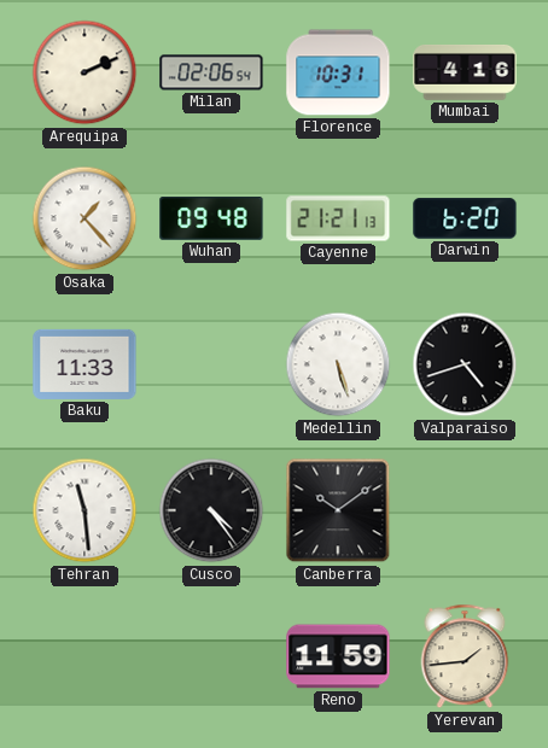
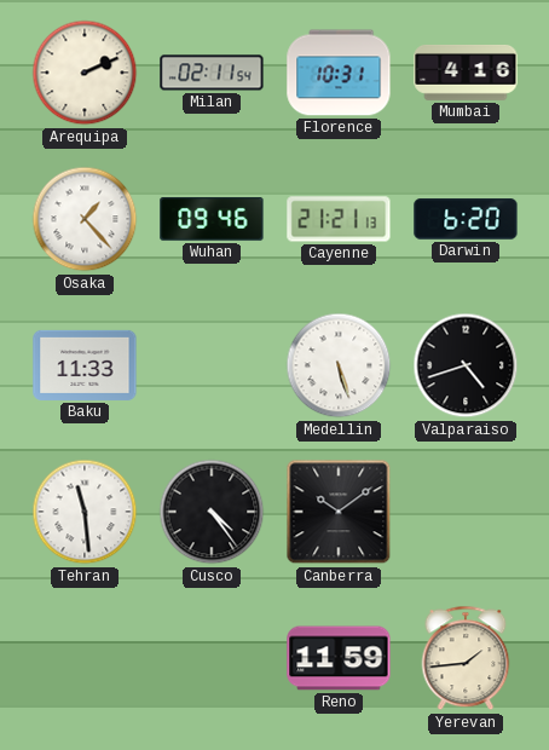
Milan: 02:06 -> 02:11 (212, 73)
Wuhan: 09:48 -> 09:46 (212, 219)
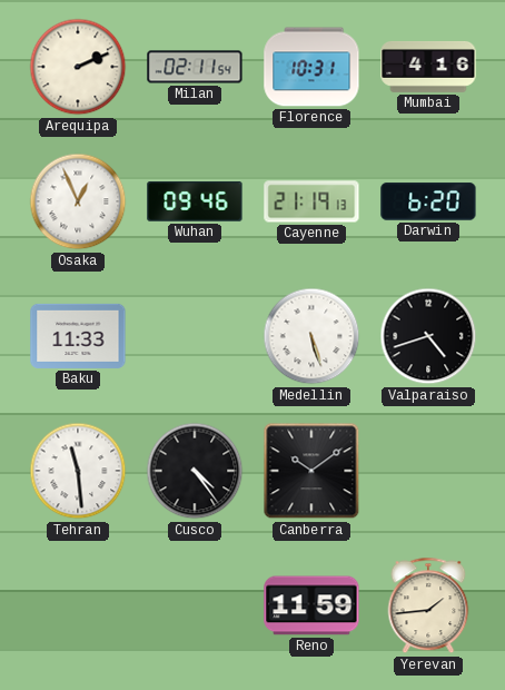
Osaka: 1:23 -> 12:56 (78, 201)
Cayenne: 21:21 -> 21:19 (311, 201)
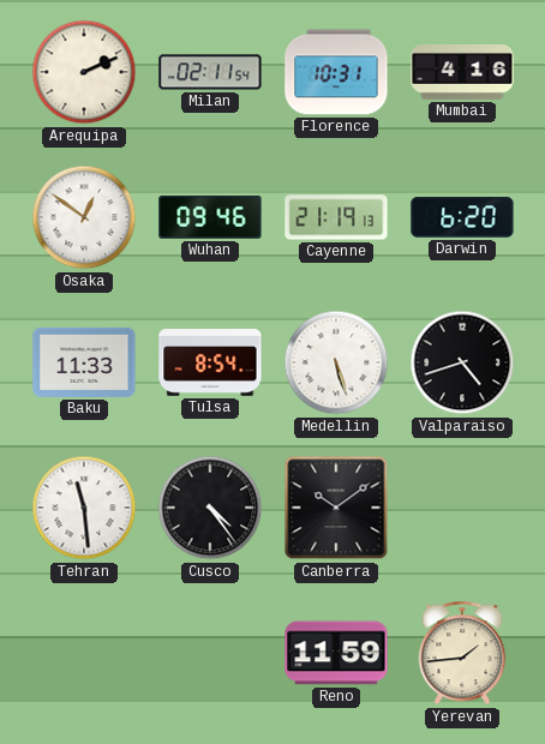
Osaka: 12:56 -> 12:51 (84, 217)
Tulsa: none -> 8:54 (210, 362)
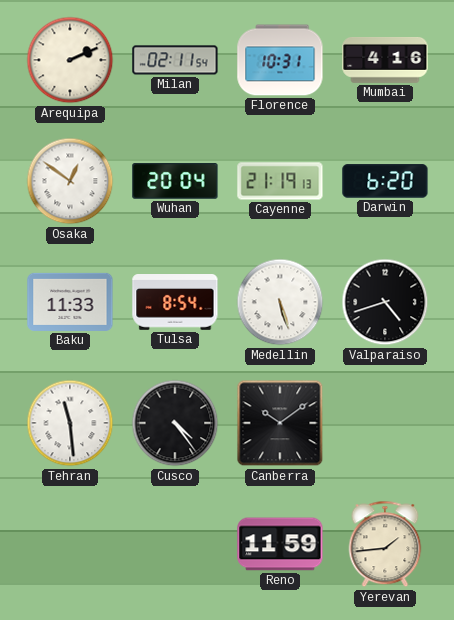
Wuhan: 09:46 -> 20:04 (175, 181)
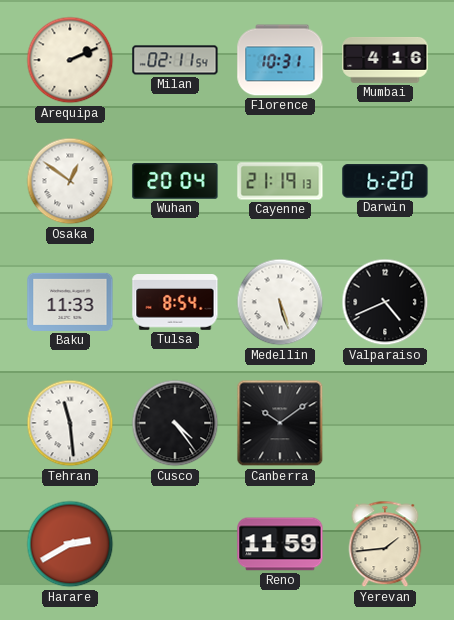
Valparaiso: 4:42 -> 4:41 (385, 302)
Harare: none -> 2:40 (70, 544)
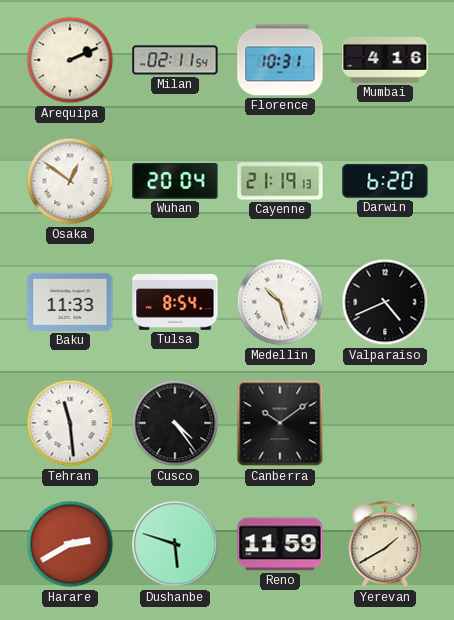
Medellin: 5:27 -> 10:27 (280, 302)
Dushanbe: none -> 5:48 (175, 544)
Yerevan: 1:44 -> 1:40 (385, 544)
